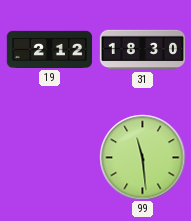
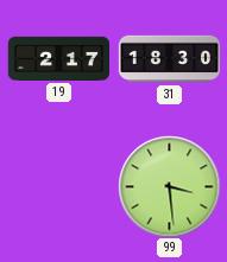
19: 2:12 -> 2:17 (58, 58)
99: 11:29 -> 3:29 (169, 186)
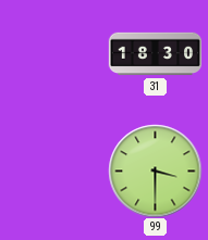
19: 2:17 -> none (58, 58)
99: 3:29 -> 3:30 (155, 170)
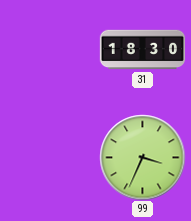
99: 3:30 -> 3:34 (142, 157)
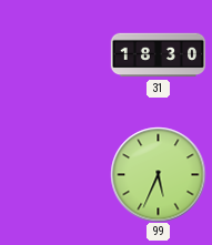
99: 3:34 -> 5:34 (158, 174)
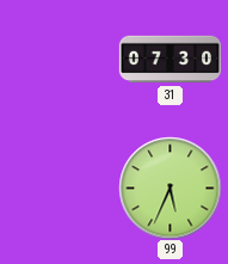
31: 18:30 -> 07:30 (170, 60)
